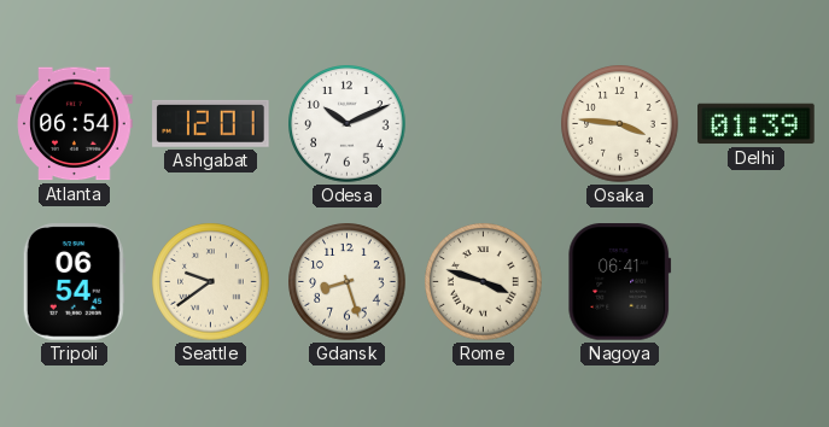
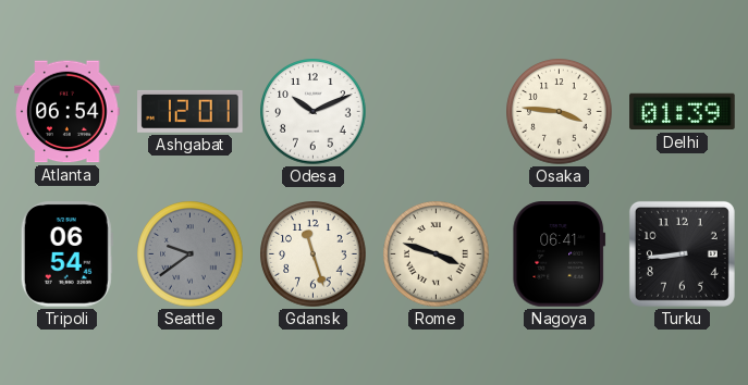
Seattle dial: cream -> grey (191, 254)
Gdansk: 8:27 -> 11:27 (314, 254)
Turku: none -> 8:44 (682, 253)
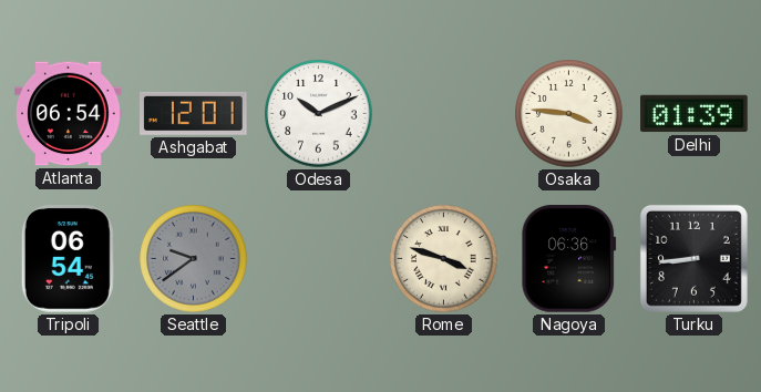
Gdansk: 11:27 -> none (314, 254)
Nagoya: 06:41 -> 06:36 (569, 259)
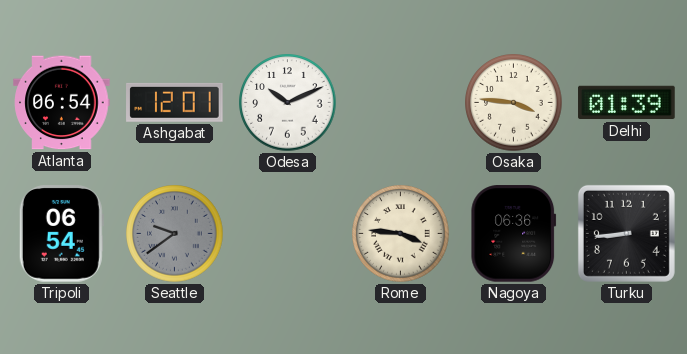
Rome: 3:48 -> 3:46 (401, 234)
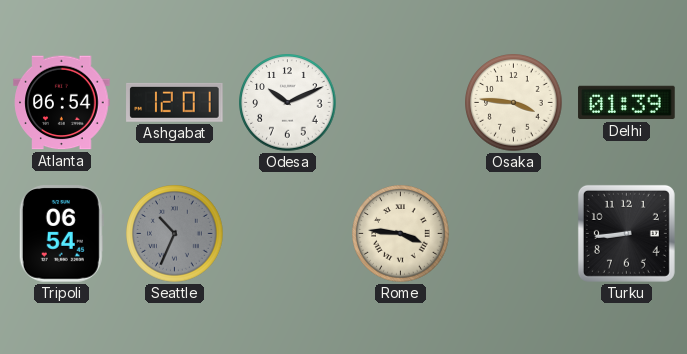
Seattle: 9:39 -> 10:34 (175, 234)
Nagoya: 06:36 -> none (514, 234)
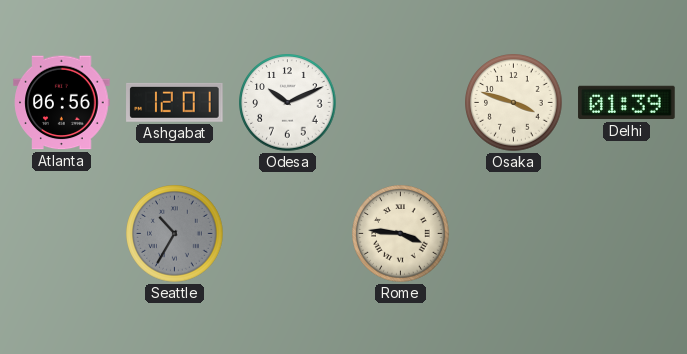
Atlanta: 06:54 -> 06:56 (62, 103)
Osaka: 3:46 -> 3:48 (514, 103)
Tripoli: 06:54 -> none (61, 234)
Seattle: 10:34 -> 10:35 (175, 234)
Turku: 8:44 -> none (626, 233)
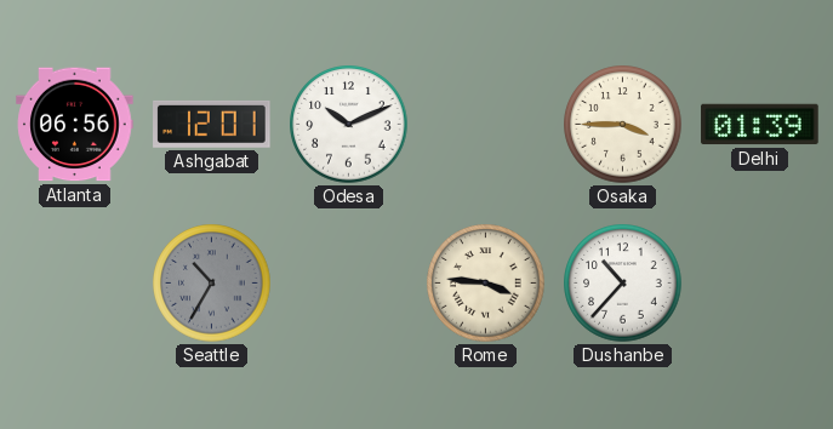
Osaka: 3:48 -> 3:45 (623, 125)
Dushanbe: none -> 10:37 (623, 284)
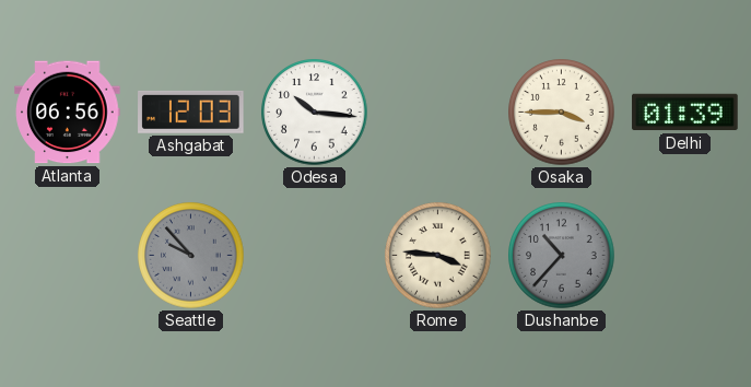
Ashgabat: 12:01 -> 12:03 (191, 112)
Odesa: 10:11 -> 10:16 (315, 113)
Seattle: 10:35 -> 9:53 (191, 256)
Dushanbe dial: white -> grey (562, 256)
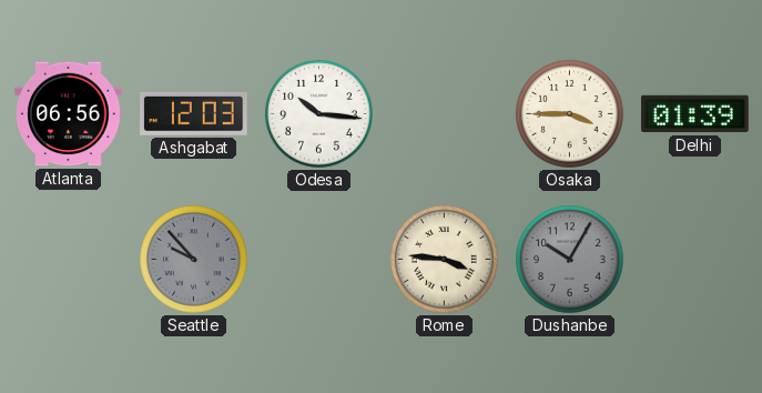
Dushanbe: 10:37 -> 10:05 (570, 260)
